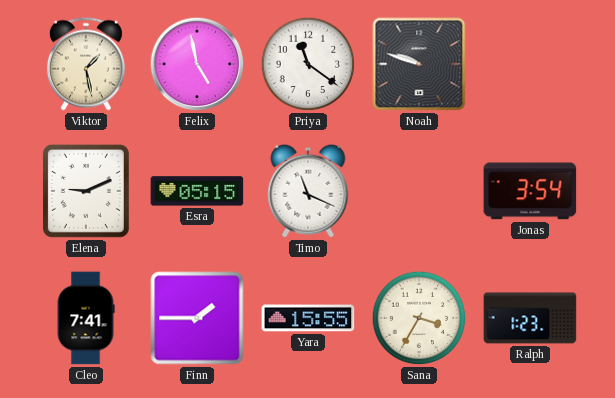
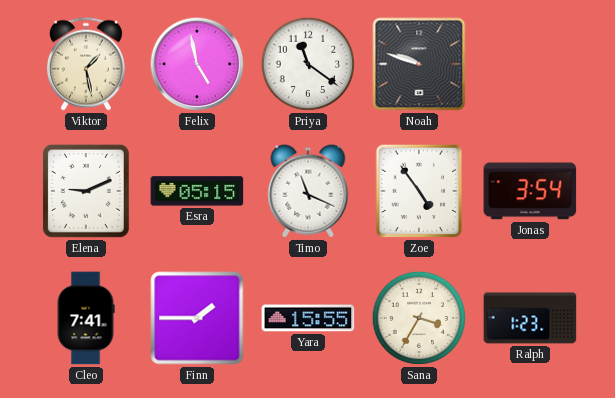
Zoe: none -> 4:54 (419, 191)
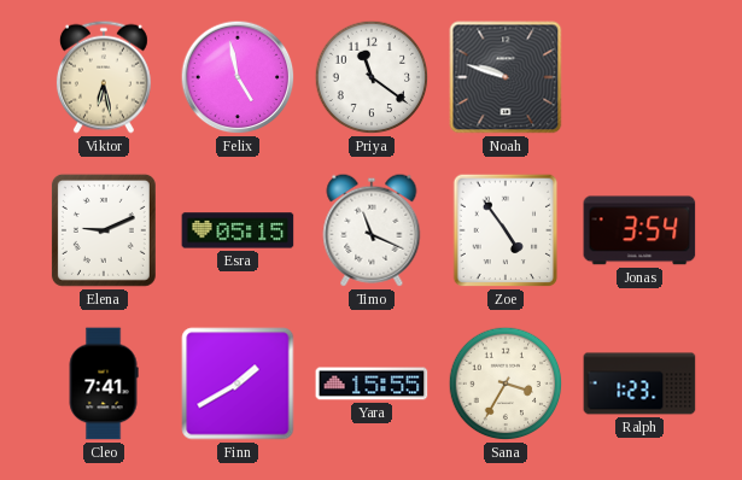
Viktor: 1:28 -> 6:28 (104, 77)
Finn: 1:45 -> 1:40 (238, 384)
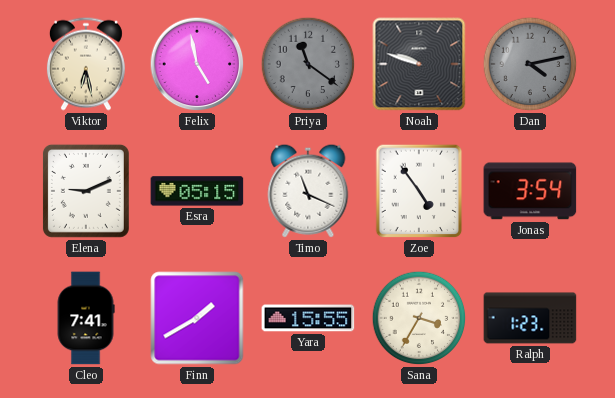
Priya dial: white -> grey (308, 64)
Dan: none -> 4:13 (530, 64)
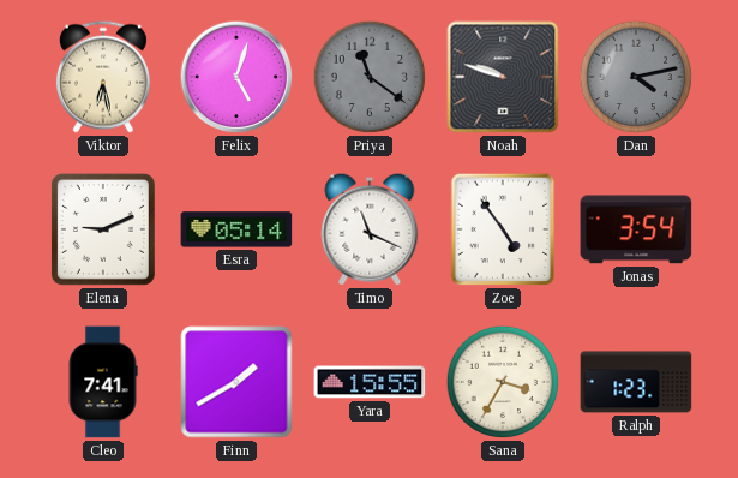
Felix: 4:58 -> 5:03 (236, 77)
Esra: 05:15 -> 05:14 (236, 229)
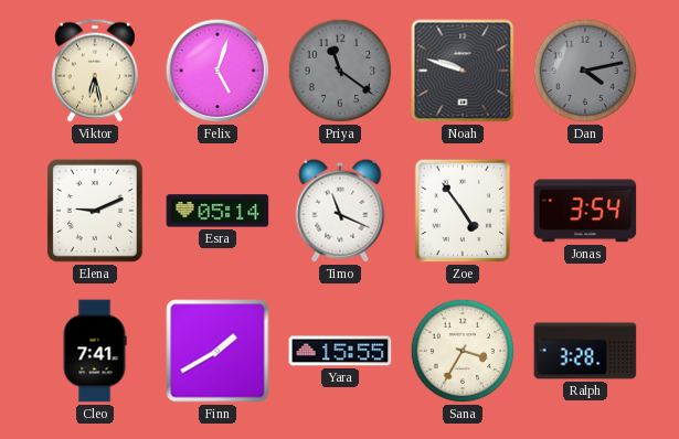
Ralph: 1:23 -> 3:28 (585, 351)
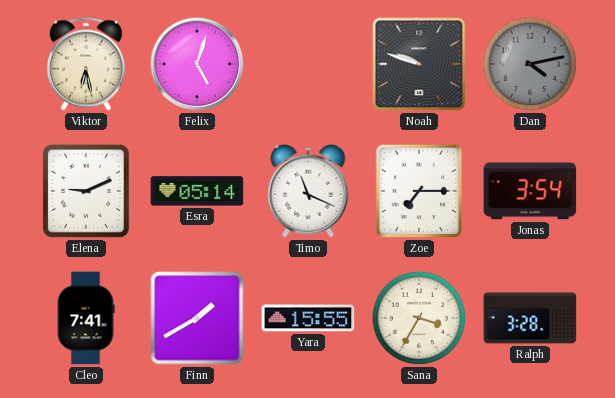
Priya: 11:21 -> none (340, 71)
Zoe: 4:54 -> 7:15 (419, 191)
